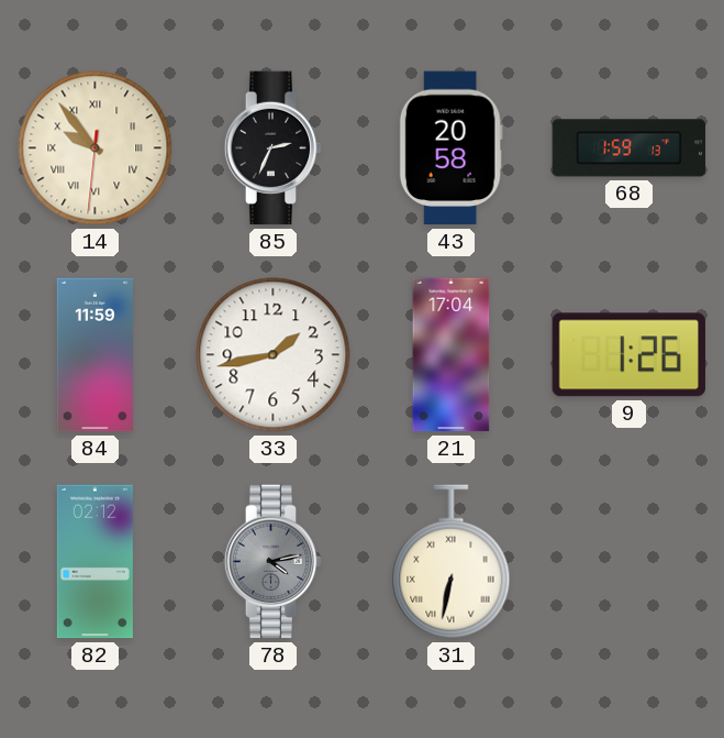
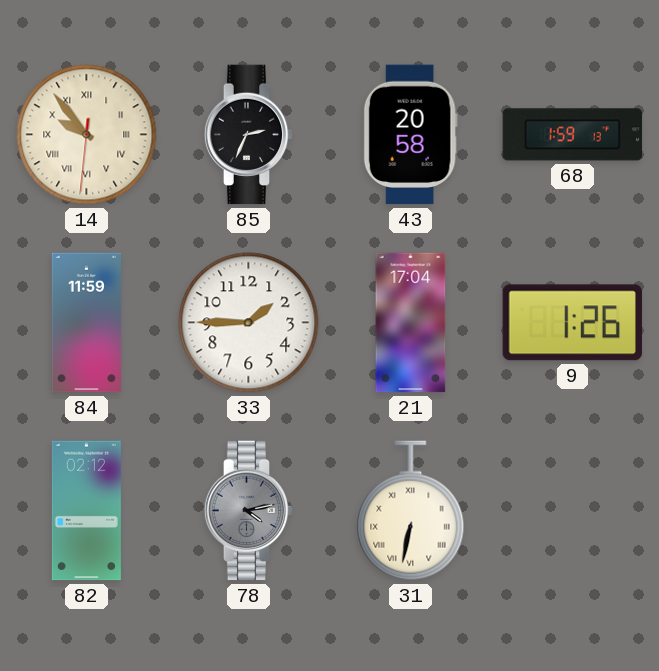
33: 1:43 -> 1:45 (249, 323)
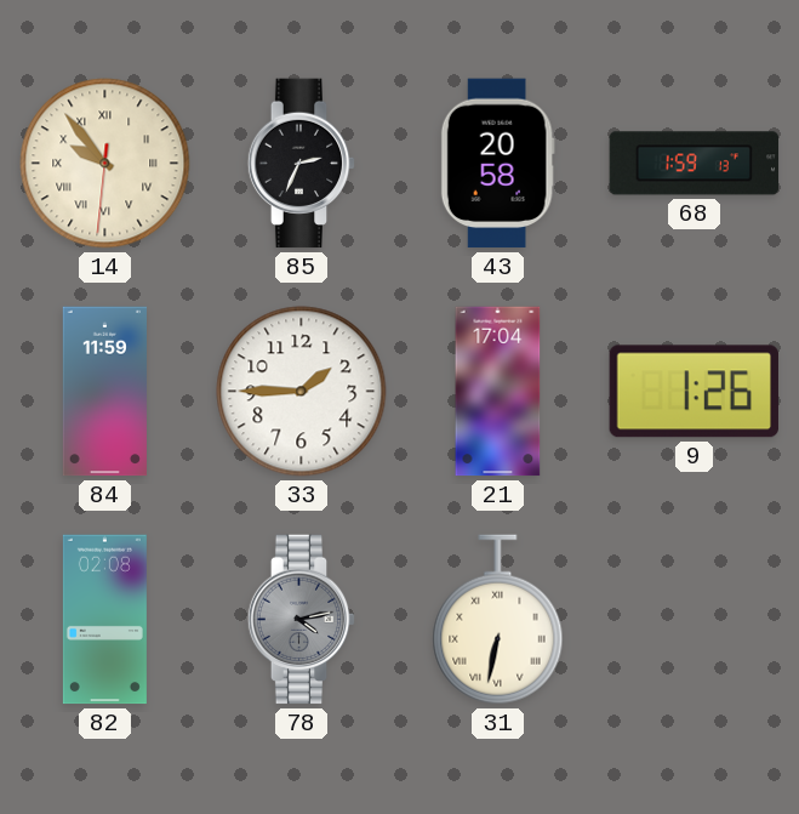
82: 02:12 -> 02:08 (104, 620)
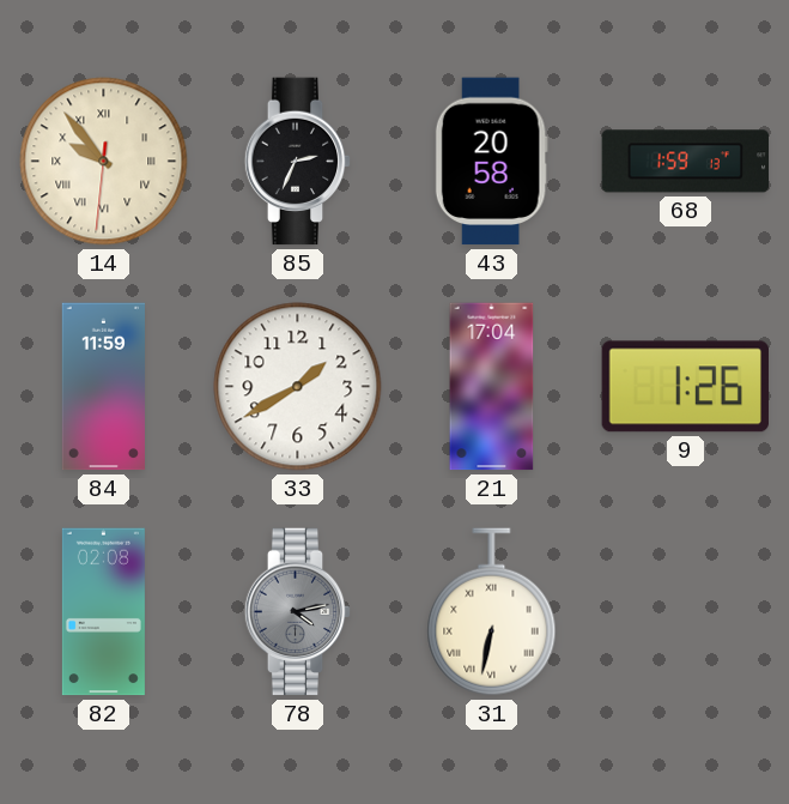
33: 1:45 -> 1:40 (298, 387)
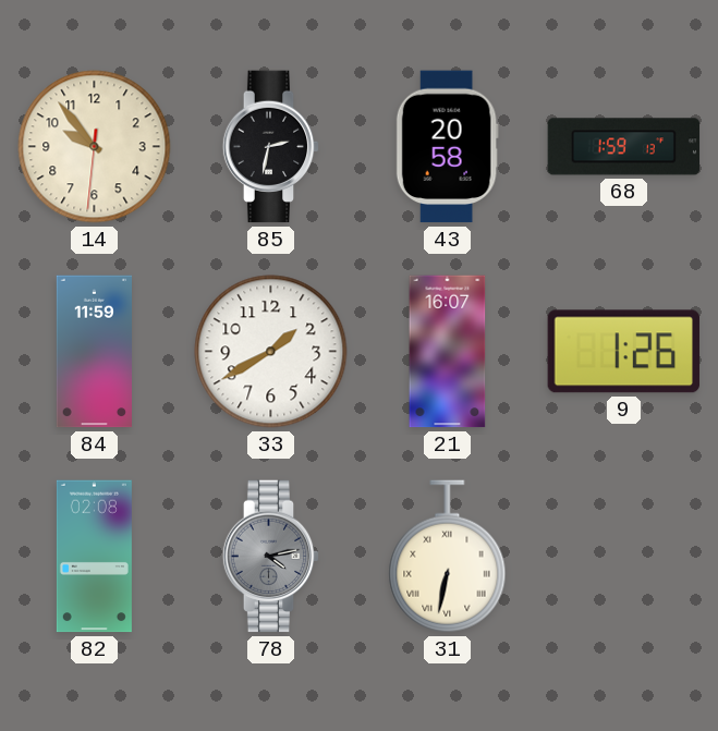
14 numerals: Roman -> Arabic (95, 147)
85: 2:34 -> 2:32 (271, 147)
21: 17:04 -> 16:07 (448, 352)
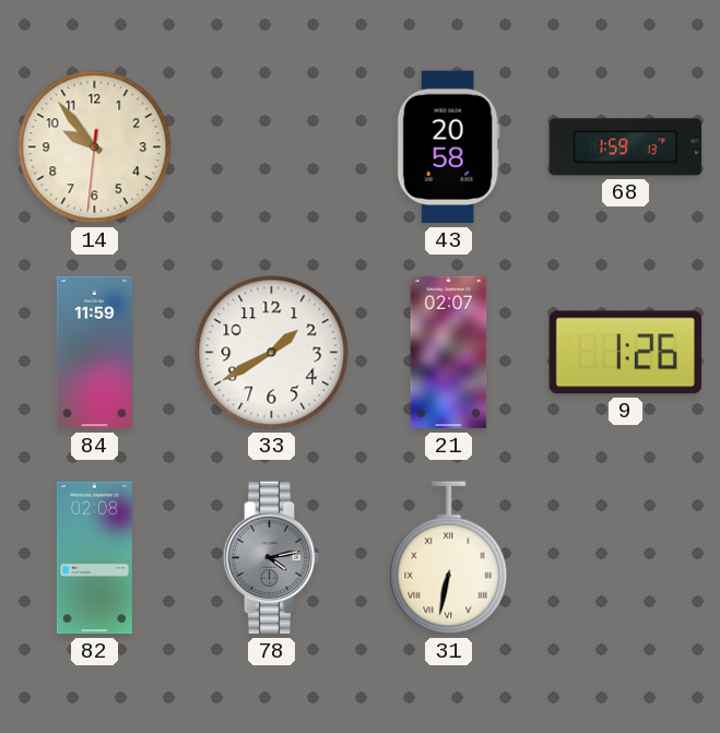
85: 2:32 -> none (271, 147)
21: 16:07 -> 02:07 (449, 353)
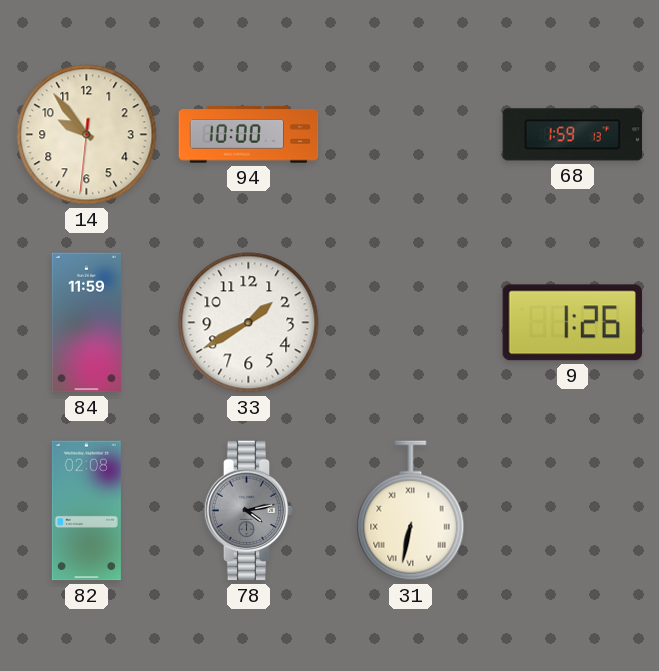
94: none -> 10:00 (249, 135)
43: 20:58 -> none (448, 147)
21: 02:07 -> none (449, 353)
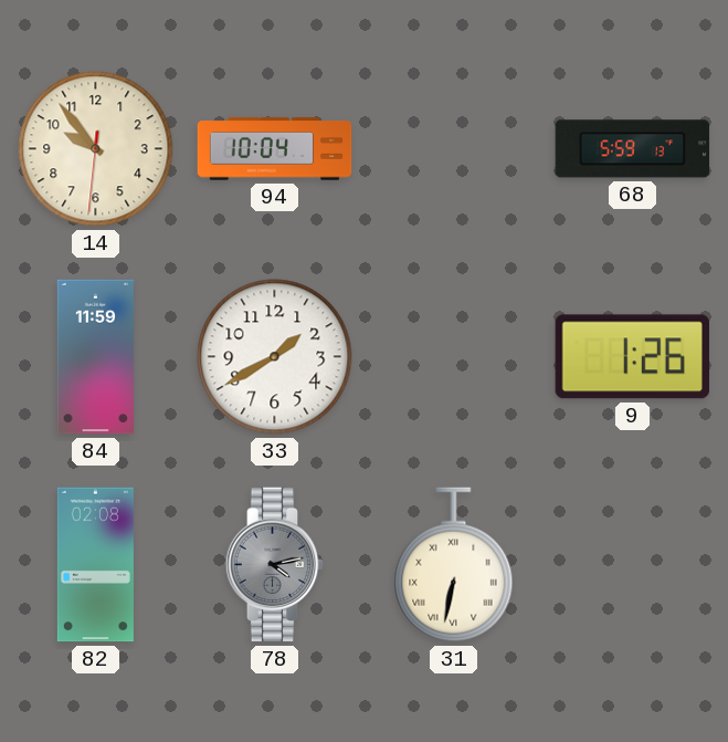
94: 10:00 -> 10:04 (275, 149)
68: 1:59 -> 5:59 (633, 149)
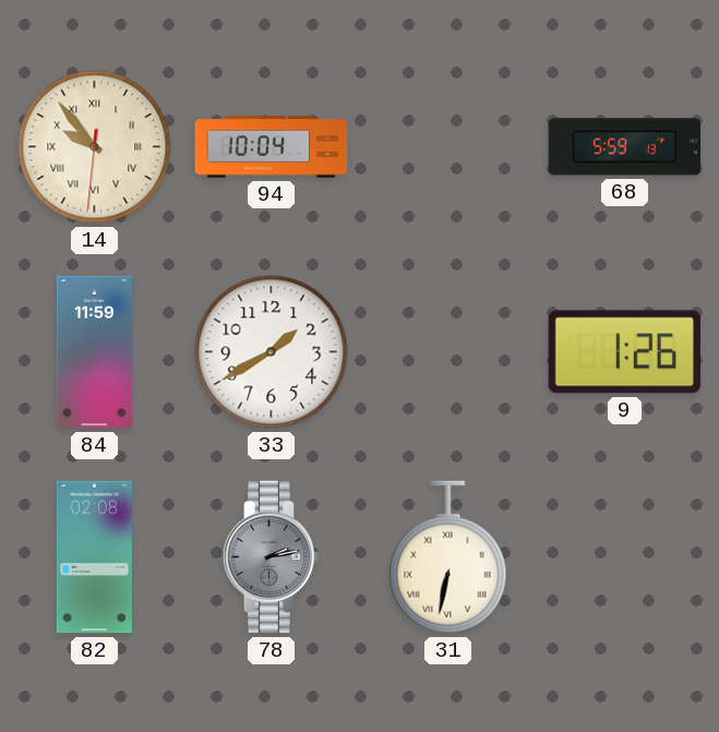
14 numerals: Arabic -> Roman (95, 147)
78: 4:13 -> 2:13 (272, 557)
